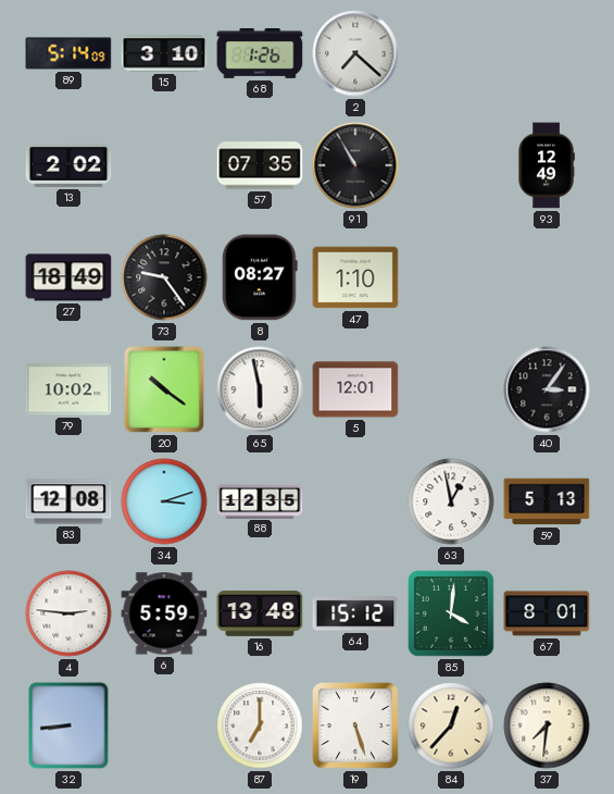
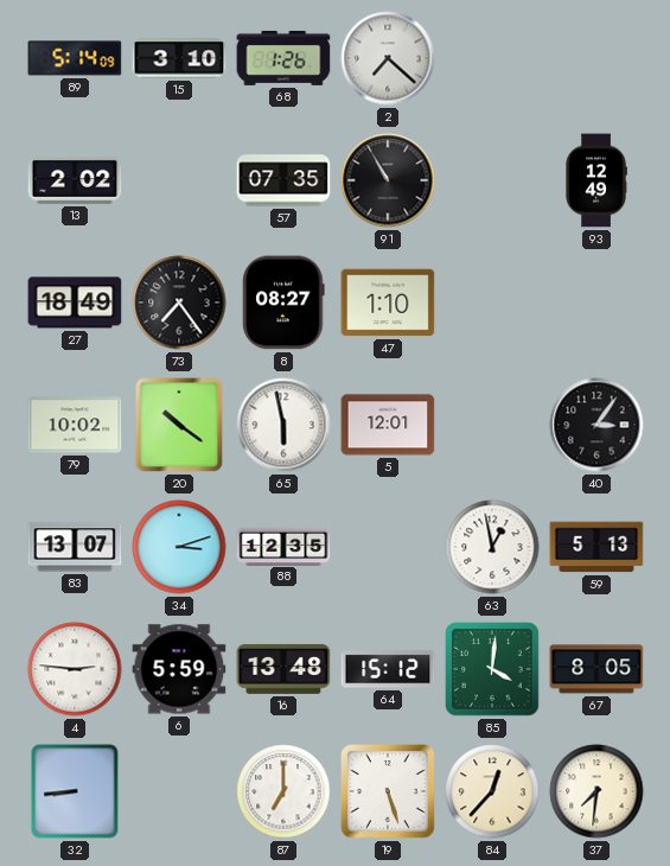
73: 9:24 -> 7:24 (179, 303)
83: 12:08 -> 13:07 (75, 547)
67: 8:01 -> 8:05 (596, 669)
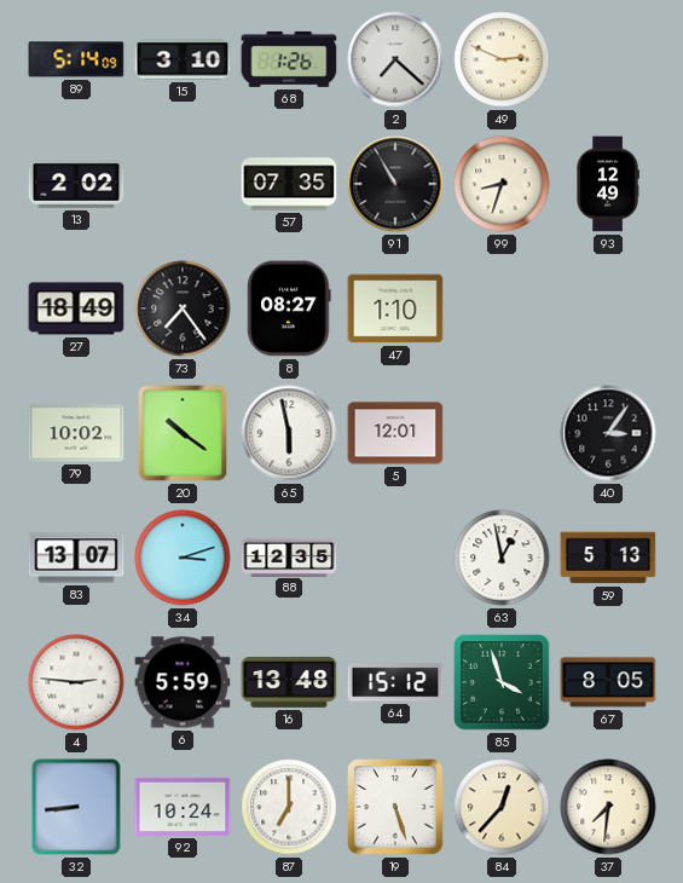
49: none -> 2:49 (502, 59)
99: none -> 8:33 (502, 184)
85: 4:01 -> 3:57 (503, 683)
92: none -> 10:24 (183, 807)
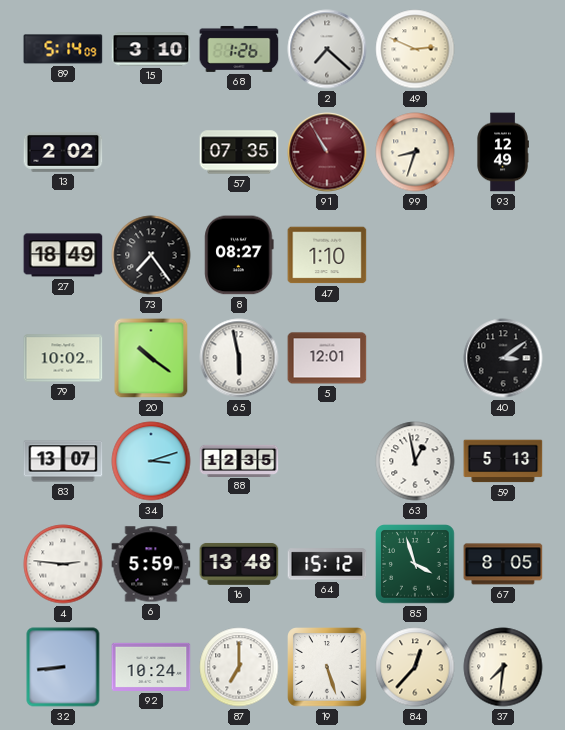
91 dial: black -> burgundy (327, 152)
40: 3:06 -> 3:09 (503, 358)
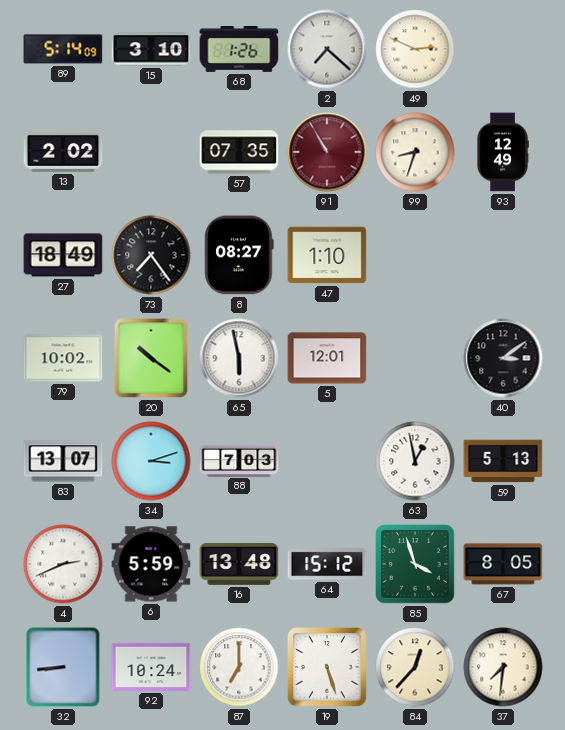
88: 12:35 -> 7:03 (239, 460)
4: 2:46 -> 2:41 (63, 564)
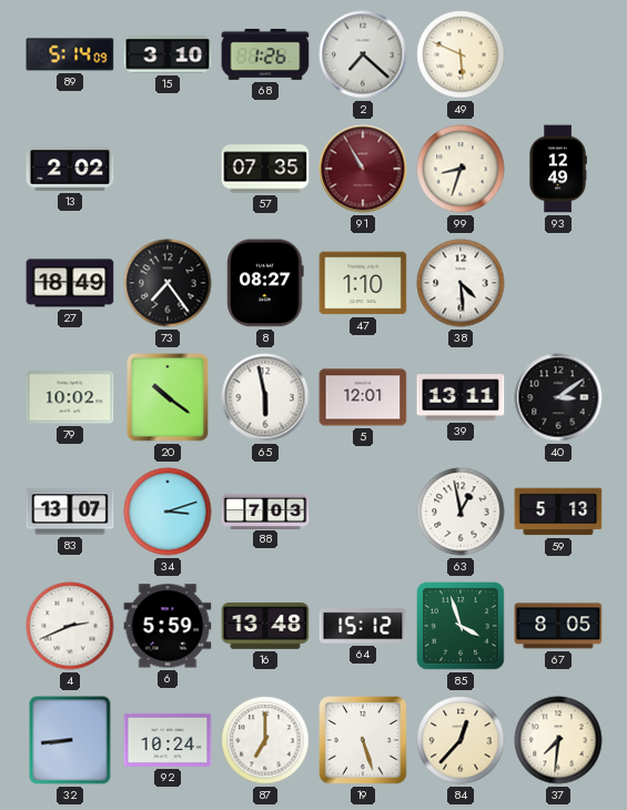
49: 2:49 -> 5:49 (461, 54)
38: none -> 4:29 (461, 283)
39: none -> 13:11 (461, 397)
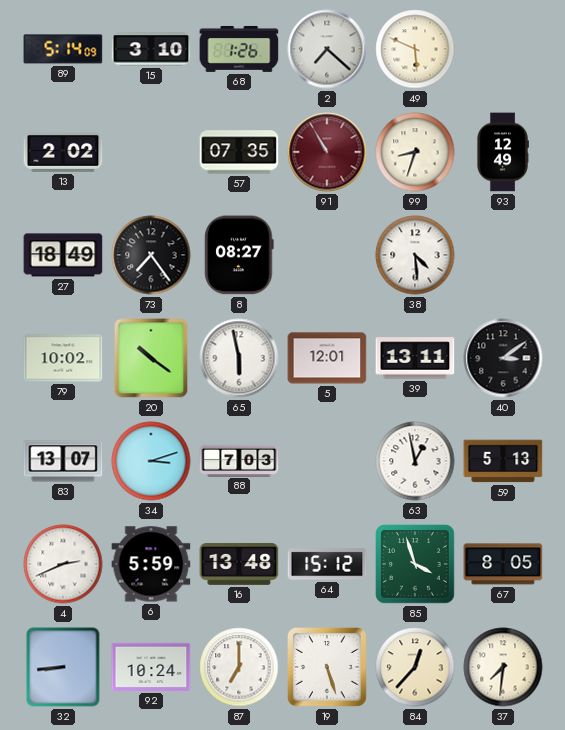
47: 1:10 -> none (363, 283)
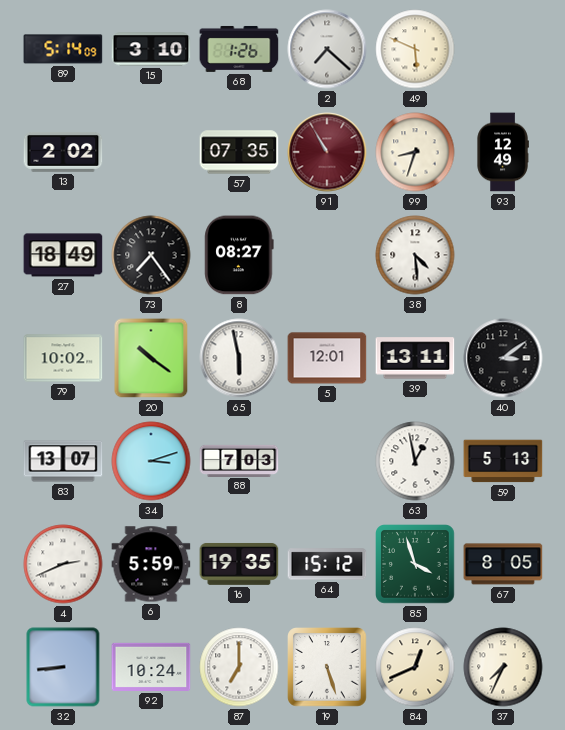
16: 13:48 -> 19:35 (239, 564)
84: 12:37 -> 12:41 (415, 667)
37: 7:31 -> 7:34 (503, 667)
